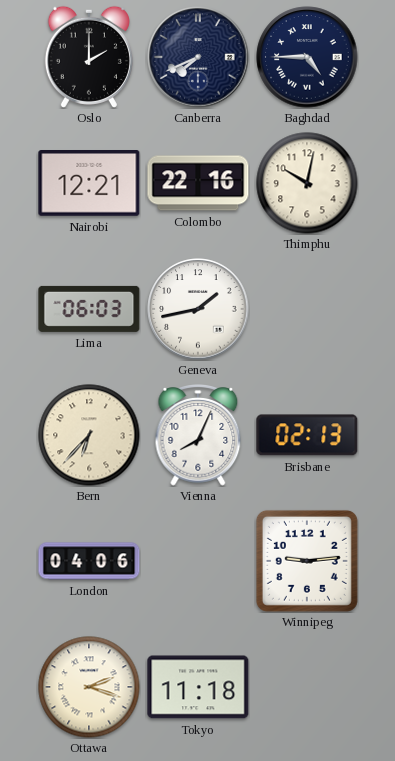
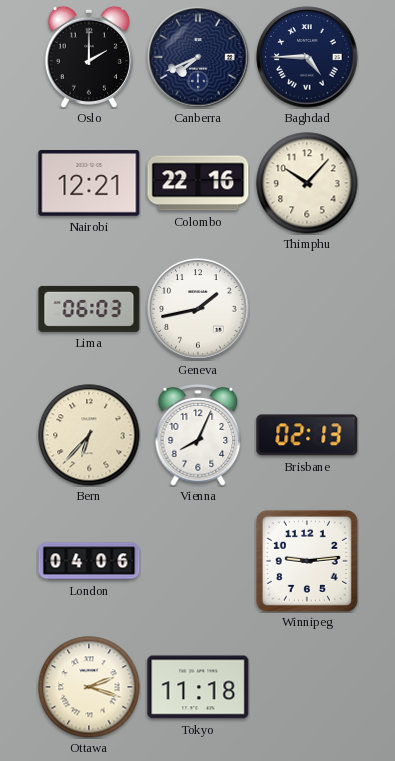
Thimphu: 10:02 -> 10:07 (307, 183)
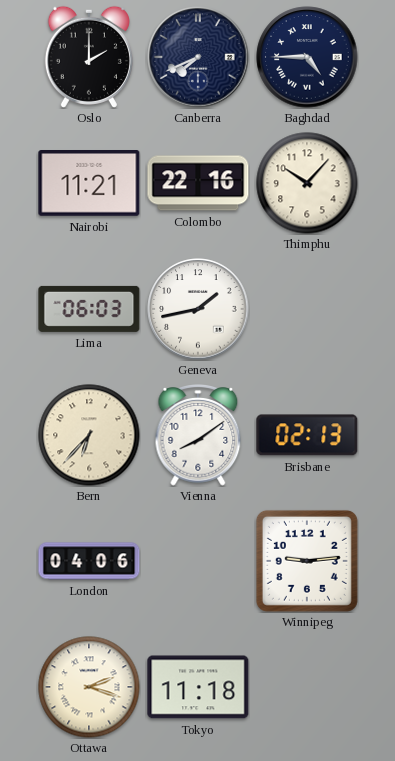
Nairobi: 12:21 -> 11:21 (89, 184)
Vienna: 8:04 -> 8:09 (198, 436)
